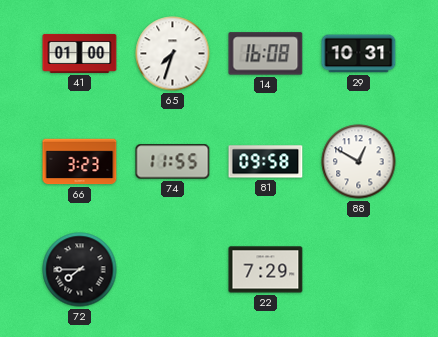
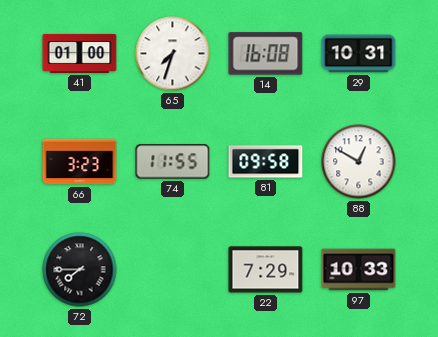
97: none -> 10:33 (359, 270)
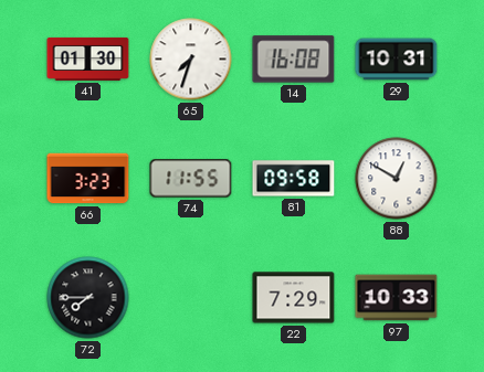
41: 01:00 -> 01:30 (88, 59)
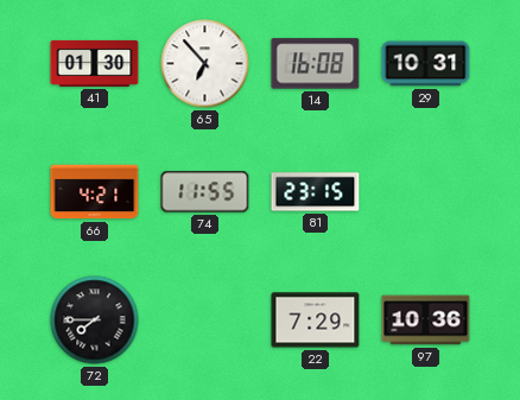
65: 7:33 -> 6:53 (205, 64)
66: 3:23 -> 4:21 (95, 192)
81: 09:58 -> 23:15 (316, 192)
88: 12:50 -> none (397, 179)
97: 10:33 -> 10:36 (426, 320)
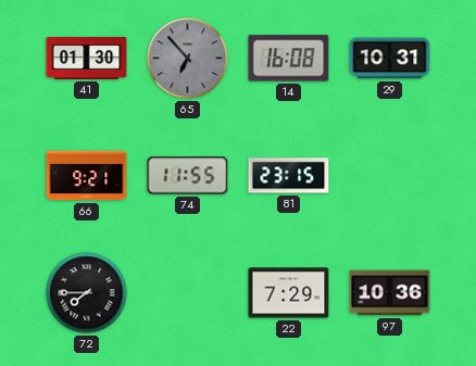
65 dial: white -> grey (188, 59)
66: 4:21 -> 9:21 (87, 176)
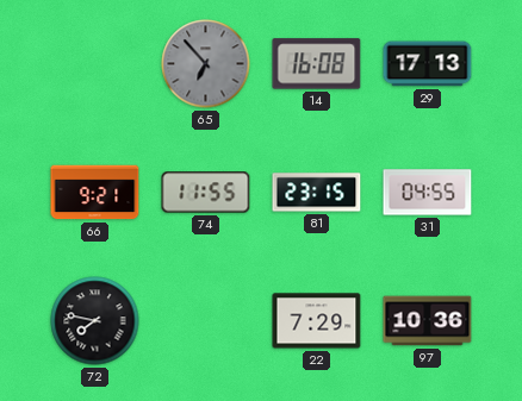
41: 01:30 -> none (87, 58)
29: 10:31 -> 17:13 (428, 64)
31: none -> 04:55 (428, 193)
72: 7:45 -> 7:47 (95, 321)
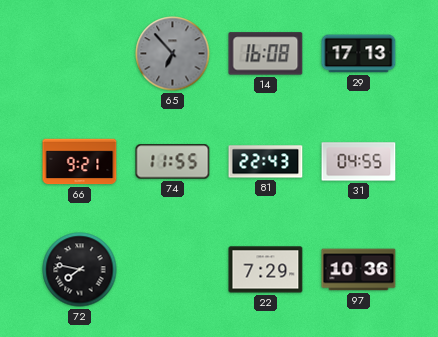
81: 23:15 -> 22:43 (266, 162)
